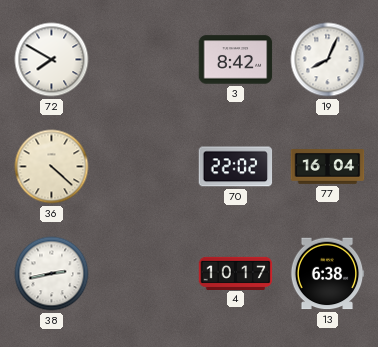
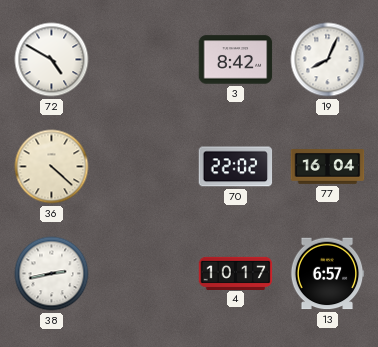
72: 7:50 -> 4:50 (52, 60)
13: 6:38 -> 6:57 (327, 274)
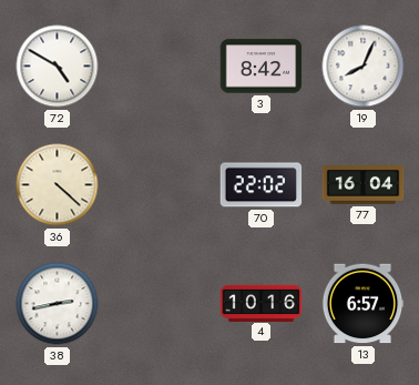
4: 10:17 -> 10:16 (262, 303)
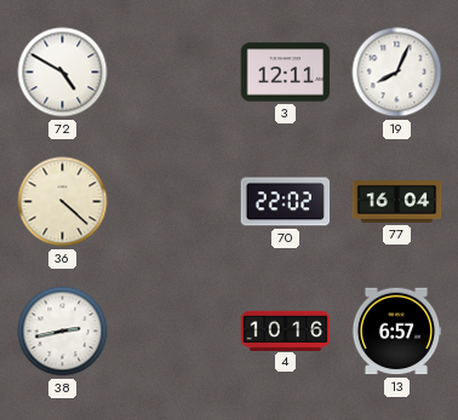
3: 8:42 -> 12:11 (286, 73)
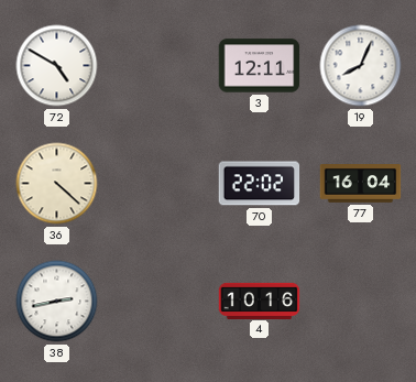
13: 6:57 -> none (396, 332)
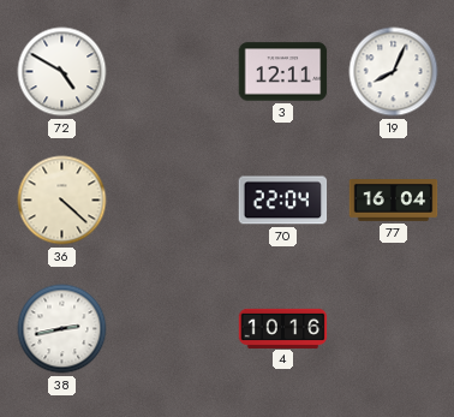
70: 22:02 -> 22:04 (283, 201)
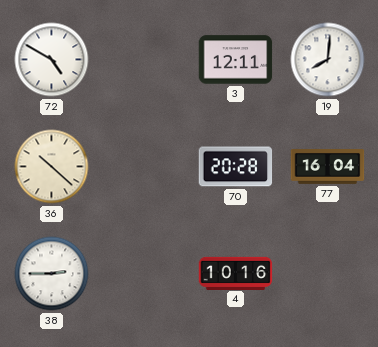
19: 8:04 -> 8:01 (328, 60)
36: 4:22 -> 10:22 (52, 167)
70: 22:04 -> 20:28 (236, 167)
38: 2:43 -> 2:45 (52, 274)
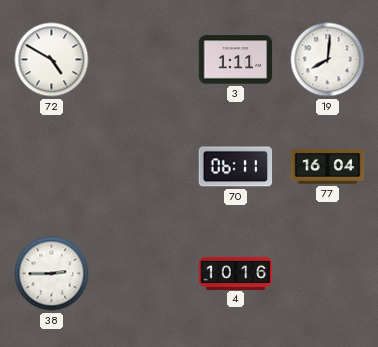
3: 12:11 -> 1:11 (236, 60)
36: 10:22 -> none (52, 167)
70: 20:28 -> 06:11 (236, 167)
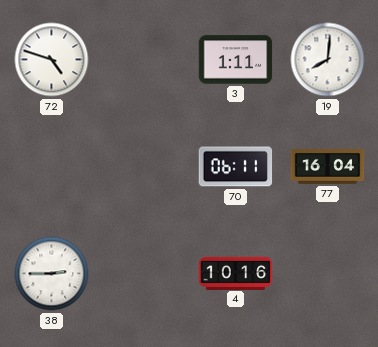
72: 4:50 -> 4:48 (52, 60)
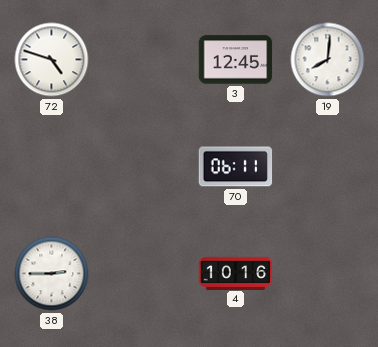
3: 1:11 -> 12:45 (236, 60)
77: 16:04 -> none (328, 167)
